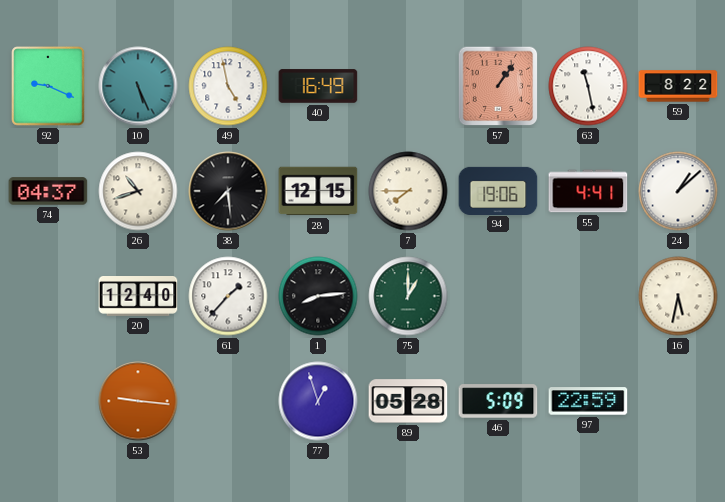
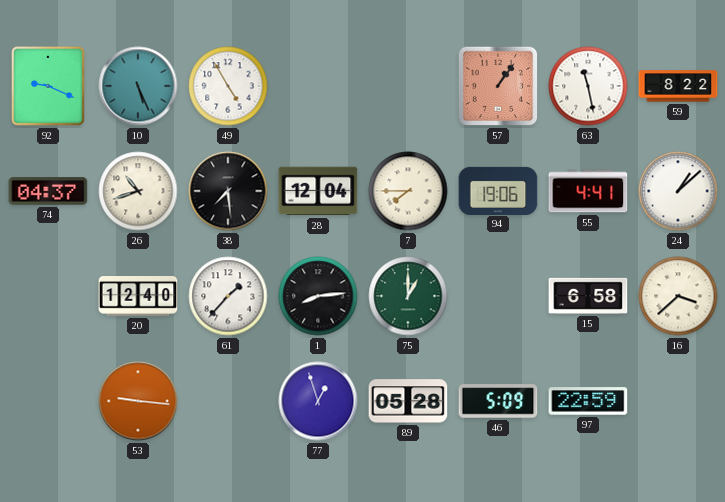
49: 4:58 -> 4:55 (228, 86)
40: 16:49 -> none (318, 86)
28: 12:15 -> 12:04 (318, 191)
15: none -> 6:58 (588, 296)
16: 5:32 -> 3:38 (678, 296)
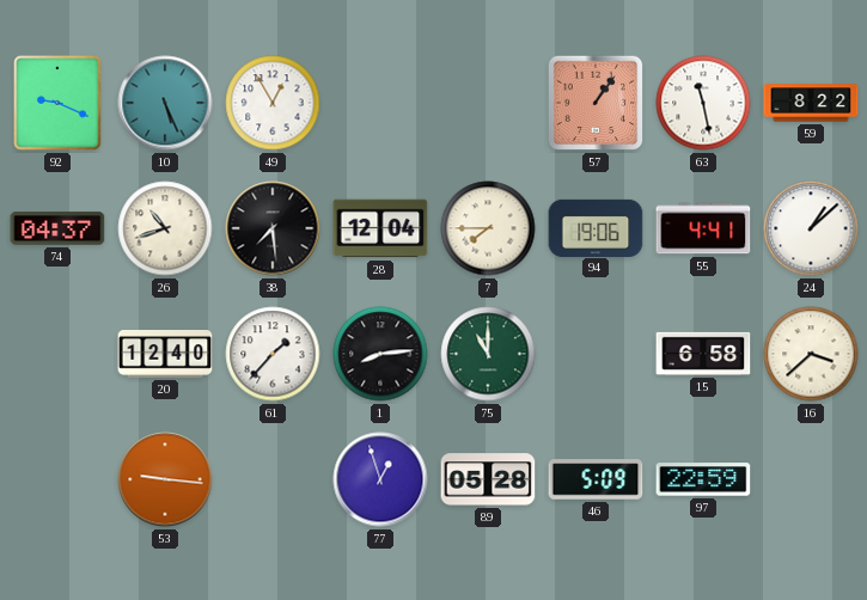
49: 4:55 -> 12:55 (273, 103)
75: 1:00 -> 11:00 (488, 354)
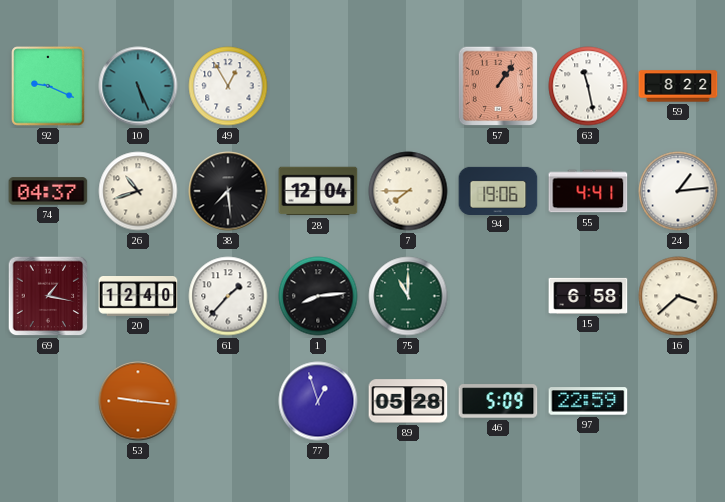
24: 1:08 -> 1:14 (678, 191)
69: none -> 1:17 (48, 296)
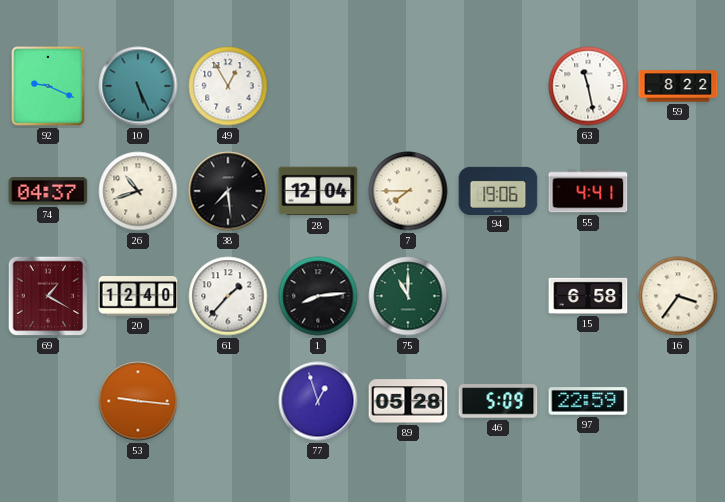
57: 1:06 -> none (498, 86)
24: 1:14 -> none (678, 191)
69: 1:17 -> 1:20 (48, 296)
16: 3:38 -> 3:36 (678, 296)
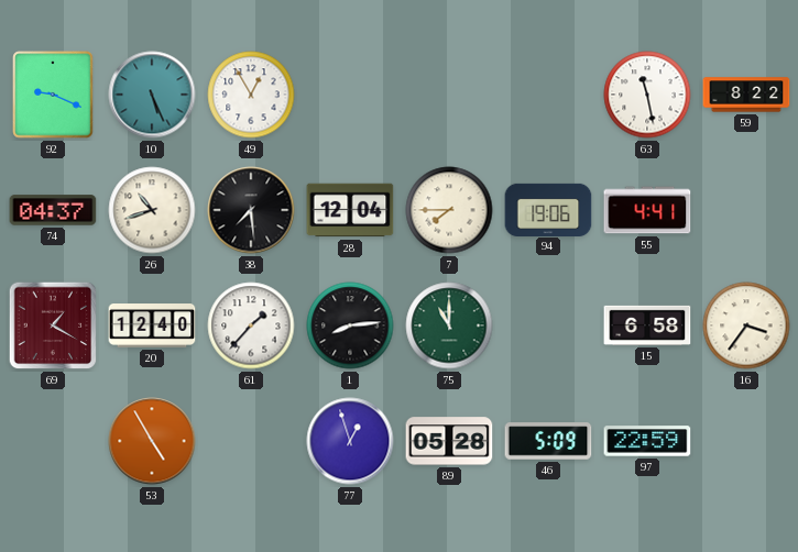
53: 9:16 -> 4:55 (152, 441)
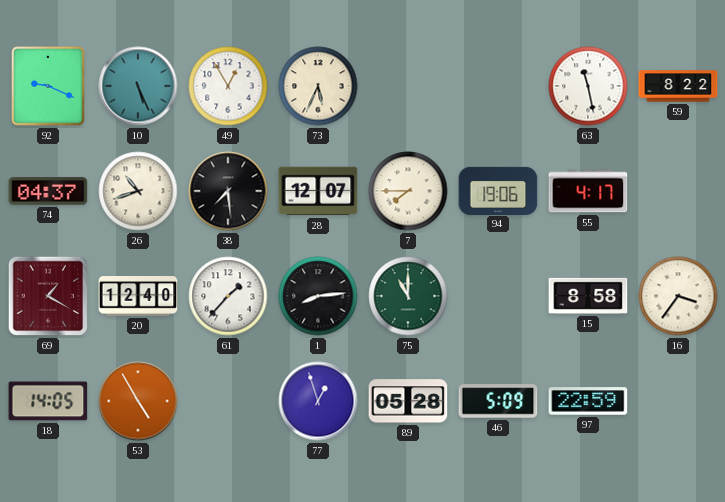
73: none -> 5:34 (318, 86)
28: 12:04 -> 12:07 (318, 191)
55: 4:41 -> 4:17 (588, 191)
15: 6:58 -> 8:58 (588, 296)
18: none -> 14:05 (48, 401)
